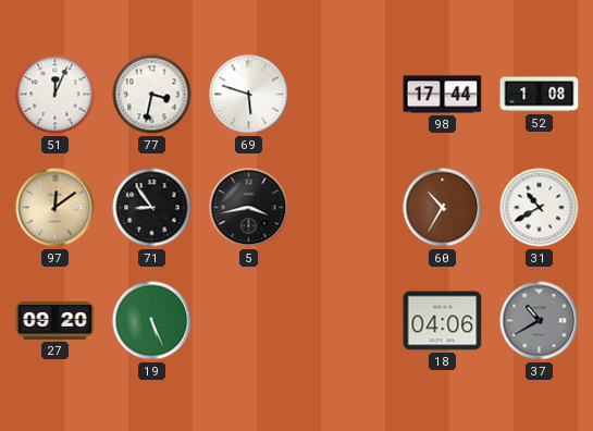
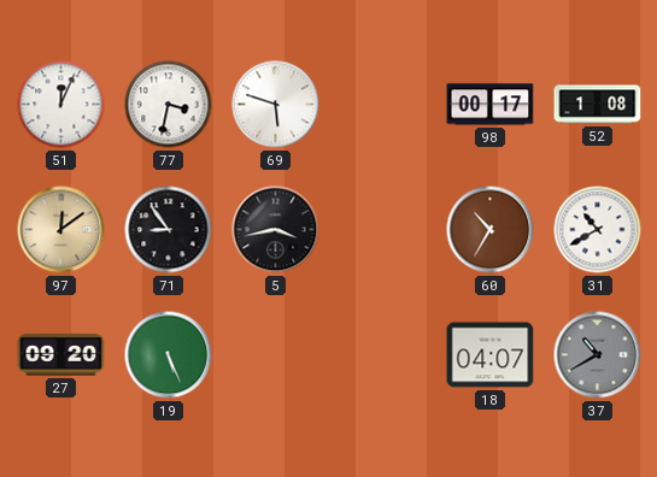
98: 17:44 -> 00:17 (491, 105)
18: 04:06 -> 04:07 (491, 355)
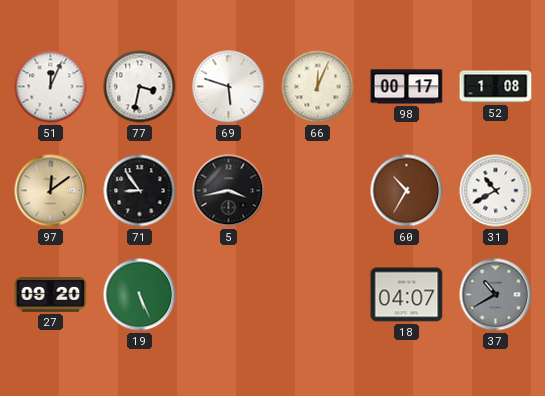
66: none -> 12:04 (318, 87)
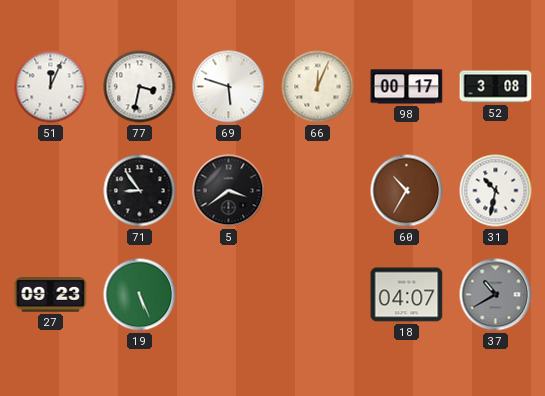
52: 1:08 -> 3:08 (496, 87)
97: 12:09 -> none (51, 191)
5: 3:43 -> 3:39 (229, 191)
31: 10:40 -> 10:32 (496, 191)
27: 09:20 -> 09:23 (51, 295)
